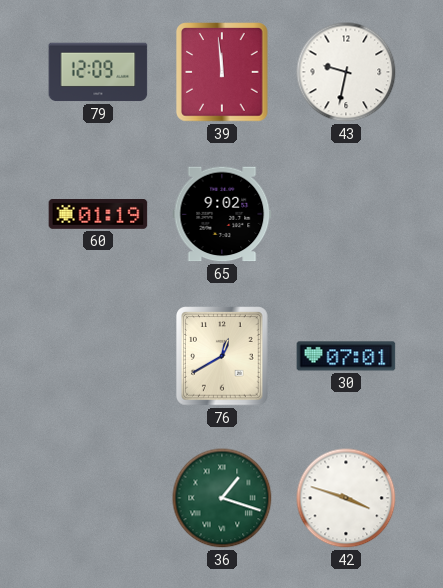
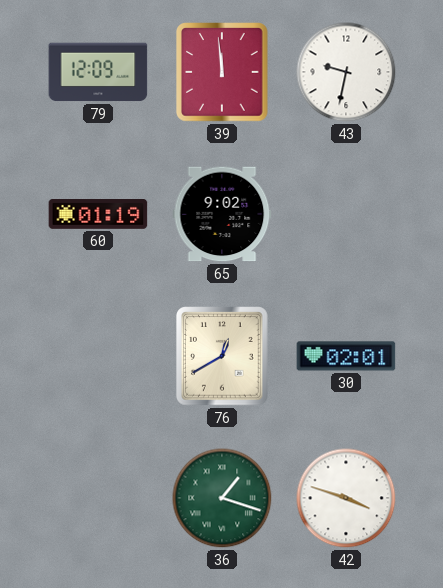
30: 07:01 -> 02:01 (346, 356)
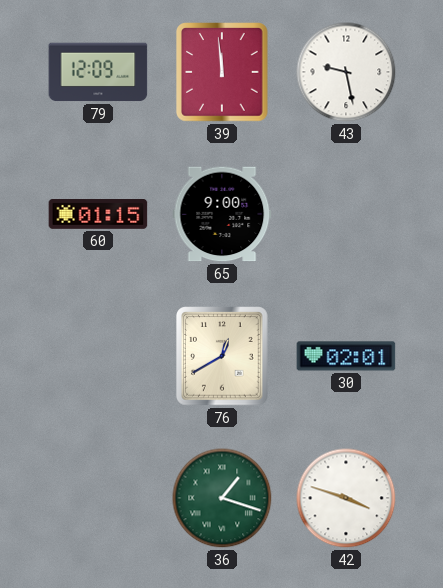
43: 9:32 -> 9:28 (346, 72)
60: 01:19 -> 01:15 (98, 215)
65: 9:02 -> 9:00 (222, 214)
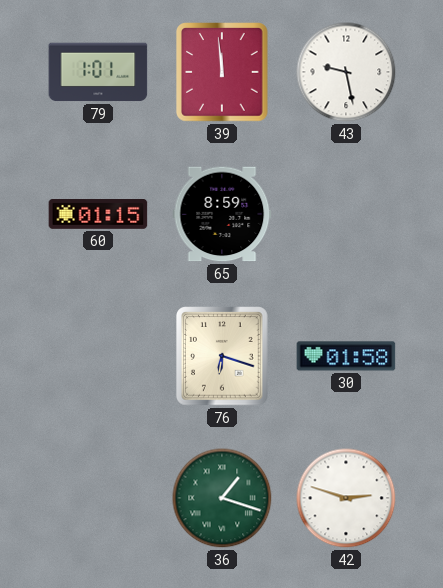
79: 12:09 -> 1:01 (98, 72)
65: 9:00 -> 8:59 (222, 214)
76: 12:40 -> 6:18 (223, 356)
30: 02:01 -> 01:58 (346, 356)
42: 3:48 -> 2:48 (346, 498)
